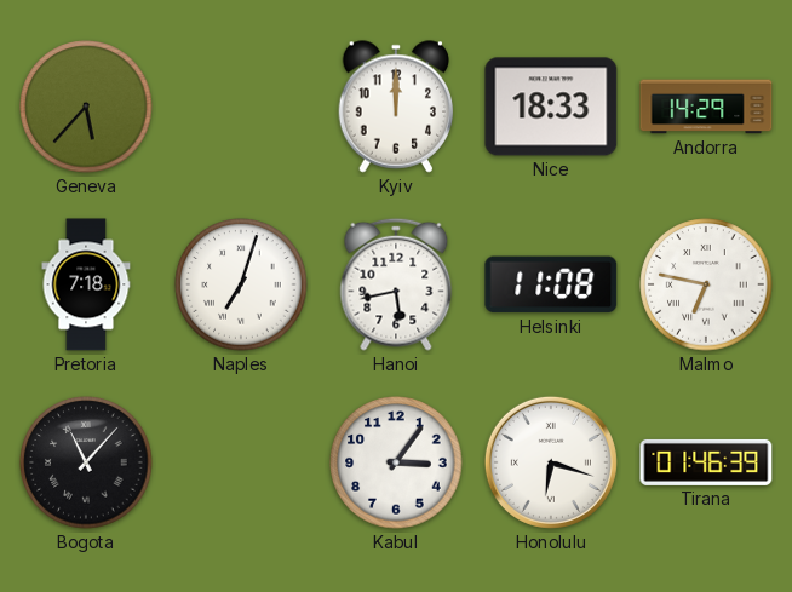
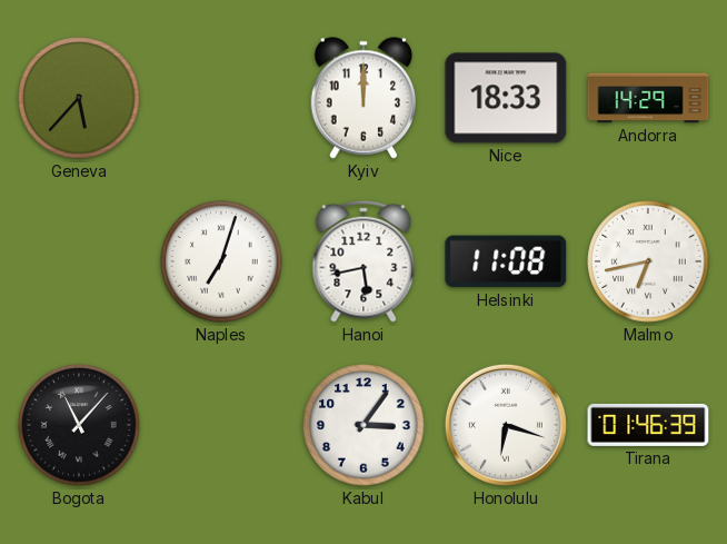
Pretoria: 7:18 -> none (86, 284)
Malmo: 6:47 -> 6:43 (648, 261)
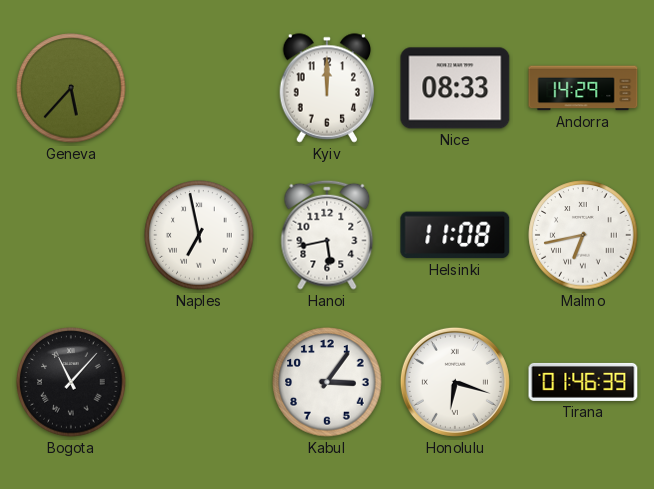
Nice: 18:33 -> 08:33 (455, 88)
Naples: 7:03 -> 6:58 (199, 235)
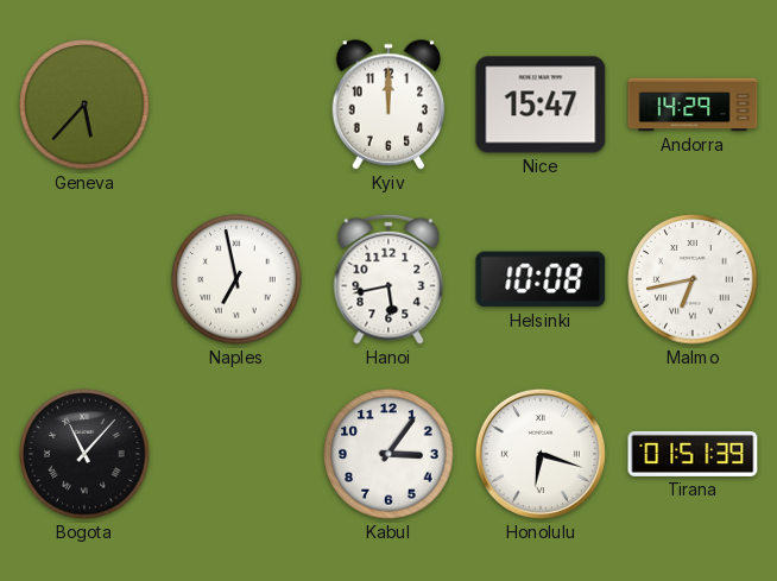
Nice: 08:33 -> 15:47 (541, 105)
Helsinki: 11:08 -> 10:08 (541, 279)
Tirana: 01:46 -> 01:51 (693, 454)
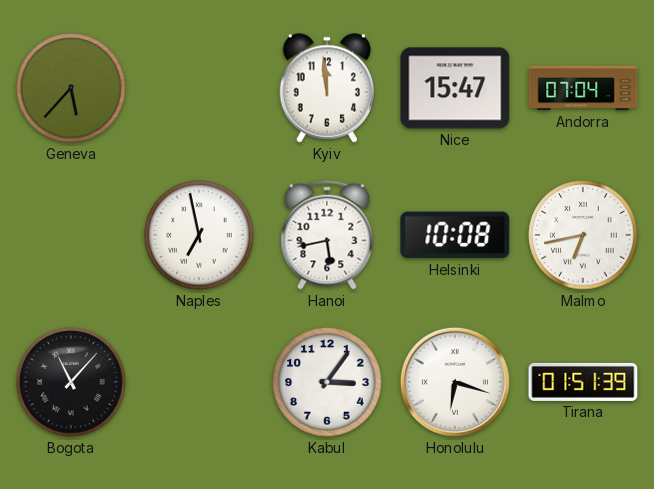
Kyiv: 12:00 -> 11:59 (327, 88)
Andorra: 14:29 -> 07:04 (583, 88)
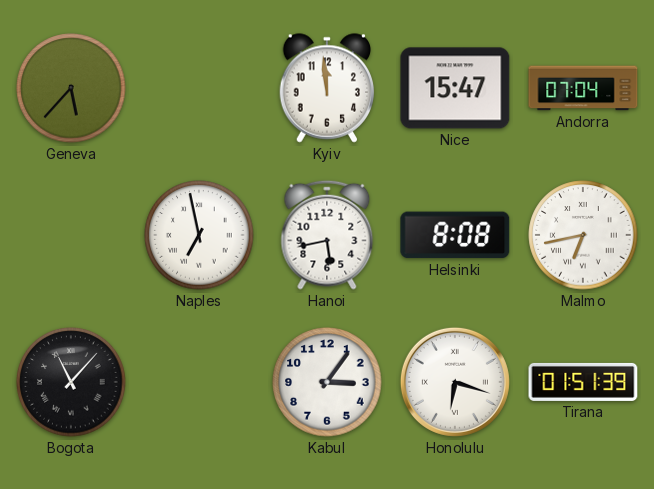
Helsinki: 10:08 -> 8:08 (455, 235)
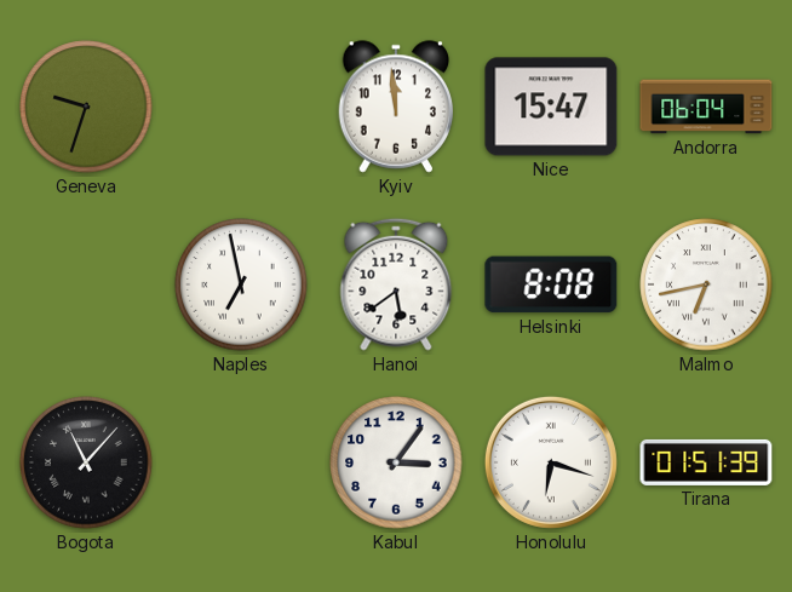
Geneva: 5:37 -> 9:33 (86, 107)
Andorra: 07:04 -> 06:04 (706, 107)
Hanoi: 5:43 -> 5:39 (396, 284)
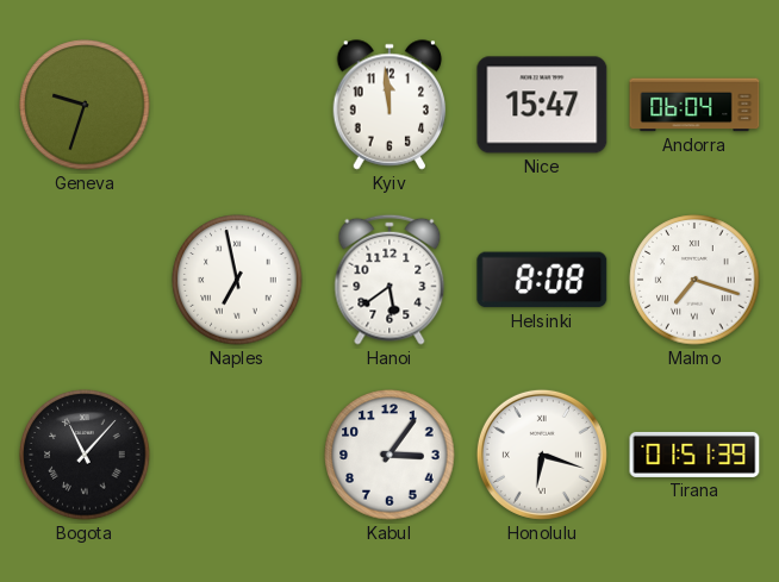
Malmo: 6:43 -> 7:18 (694, 280)
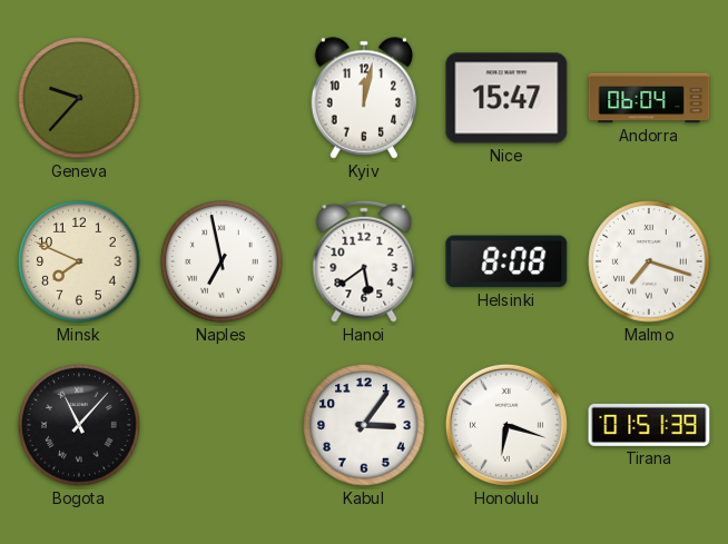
Geneva: 9:33 -> 9:37 (79, 98)
Kyiv: 11:59 -> 12:02 (364, 98)
Minsk: none -> 7:49 (79, 261)
